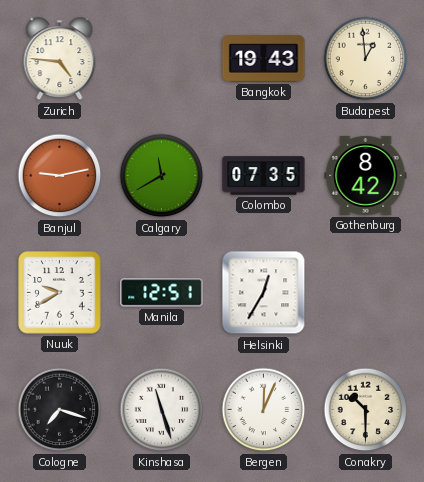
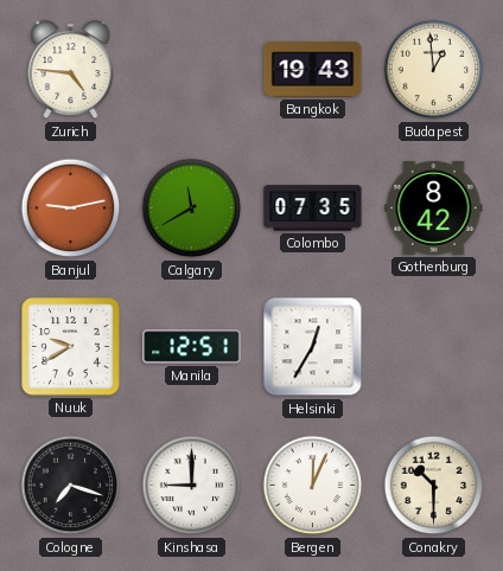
Kinshasa: 11:27 -> 9:00 (192, 486)
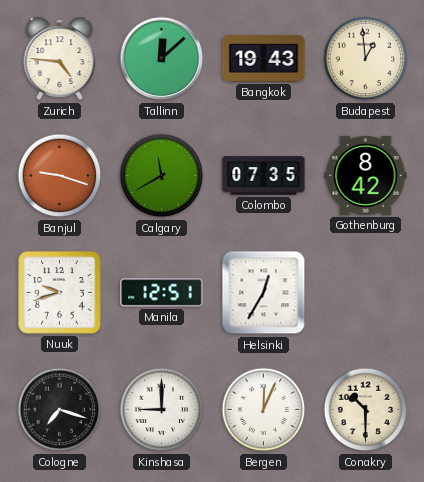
Tallinn: none -> 12:08 (162, 59)
Banjul: 9:13 -> 9:18 (60, 176)
Nuuk: 9:40 -> 9:42 (60, 293)
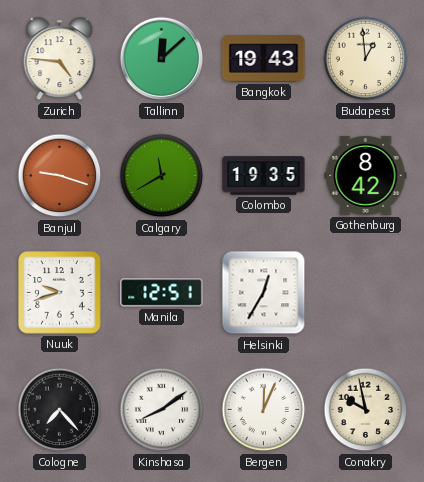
Colombo: 07:35 -> 19:35 (264, 176)
Cologne: 7:18 -> 7:23 (60, 410)
Kinshasa: 9:00 -> 8:09 (162, 410)
Conakry: 10:30 -> 9:58 (366, 410)
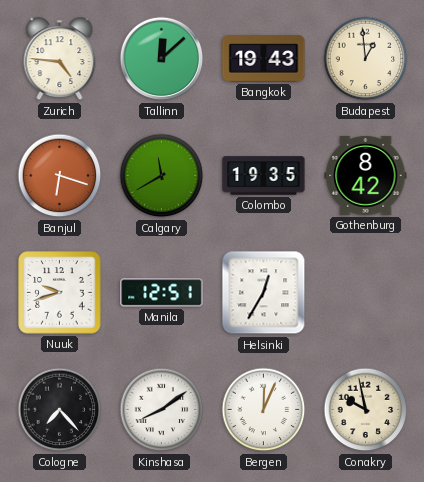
Banjul: 9:18 -> 6:18 (60, 176)
